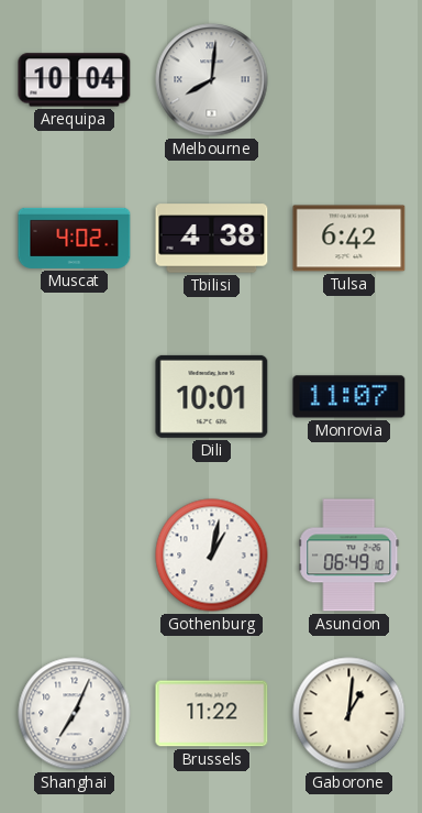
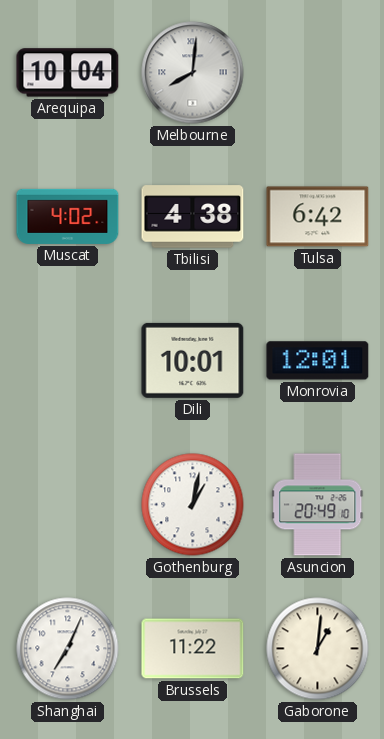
Monrovia: 11:07 -> 12:01 (318, 361)
Asuncion: 06:49 -> 20:49 (318, 505)
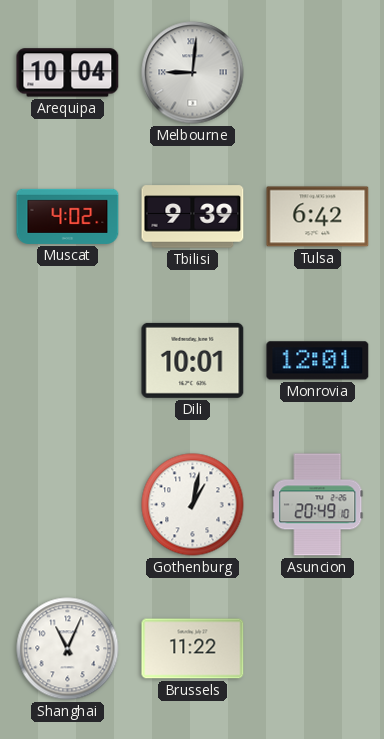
Melbourne: 8:01 -> 9:01 (193, 73)
Tbilisi: 4:38 -> 9:39 (193, 217)
Shanghai: 7:04 -> 11:04 (68, 649)
Gaborone: 1:01 -> none (318, 649)
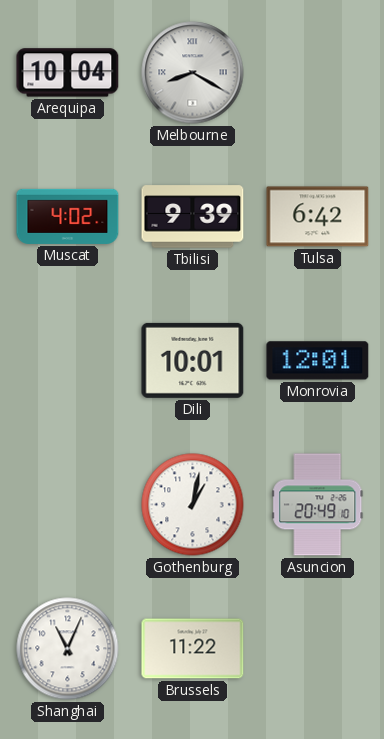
Melbourne: 9:01 -> 8:20 (193, 73)
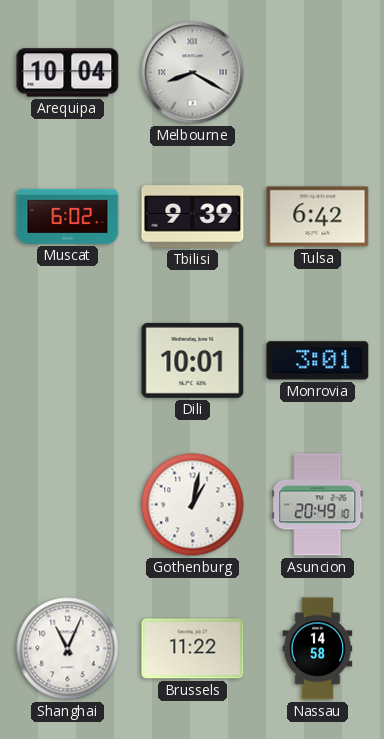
Muscat: 4:02 -> 6:02 (68, 216)
Monrovia: 12:01 -> 3:01 (318, 361)
Nassau: none -> 14:58 (318, 649)
